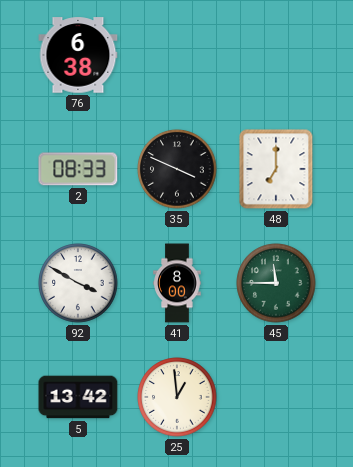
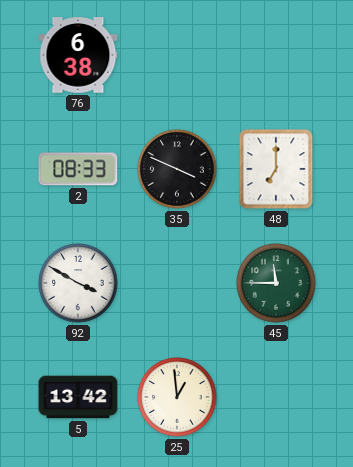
41: 8:00 -> none (177, 283)
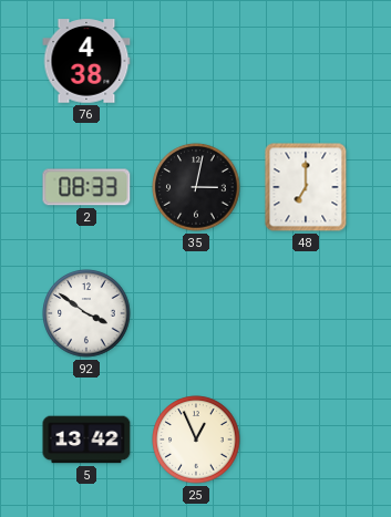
76: 6:38 -> 4:38 (86, 61)
35: 3:49 -> 3:02 (196, 187)
92: 3:50 -> 3:51 (86, 313)
45: 11:45 -> none (276, 283)
25: 12:59 -> 12:56 (196, 440)
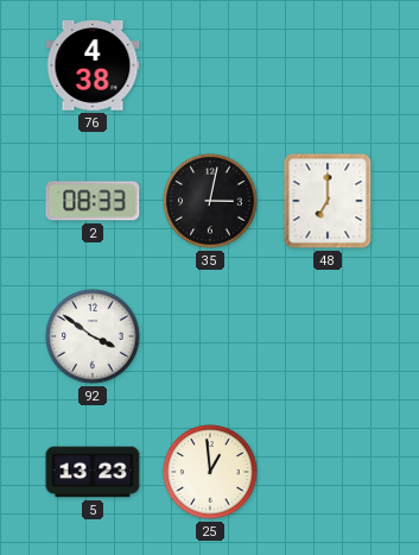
5: 13:42 -> 13:23 (93, 472)
25: 12:56 -> 12:59 (210, 472)
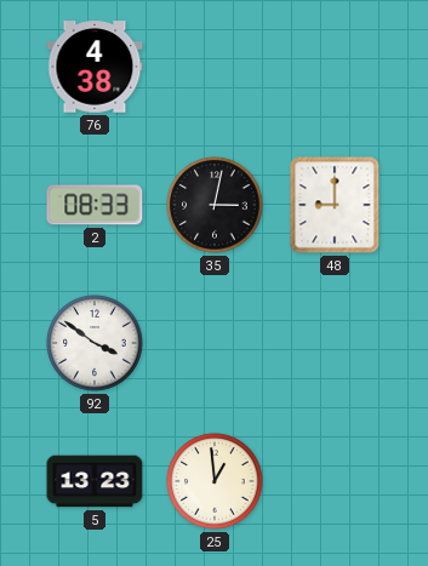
48: 7:00 -> 9:00 (335, 205)
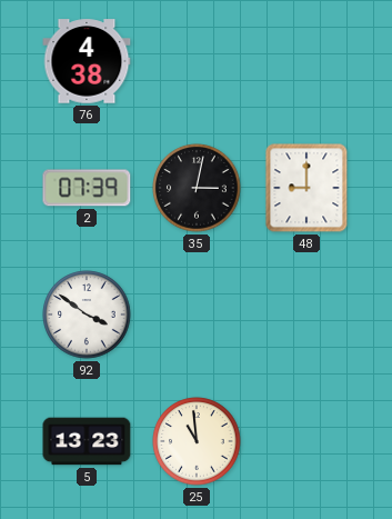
2: 08:33 -> 07:39 (87, 188)
25: 12:59 -> 10:59 (197, 441)
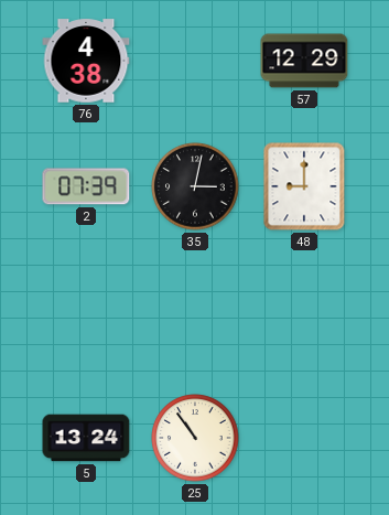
57: none -> 12:29 (304, 61)
92: 3:51 -> none (87, 315)
5: 13:23 -> 13:24 (86, 438)
25: 10:59 -> 10:54 (195, 438)
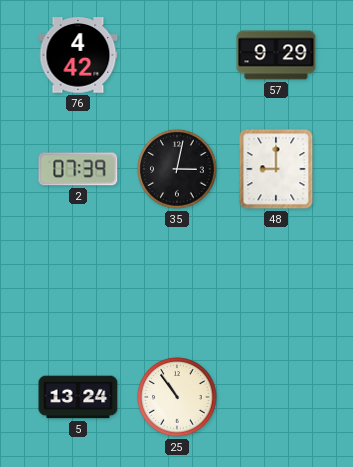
76: 4:38 -> 4:42 (78, 55)
57: 12:29 -> 9:29 (276, 55)
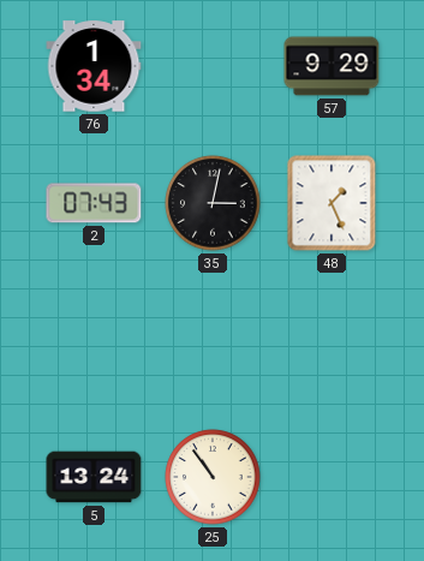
76: 4:42 -> 1:34 (94, 66)
2: 07:39 -> 07:43 (94, 203)
48: 9:00 -> 1:26 (332, 203)
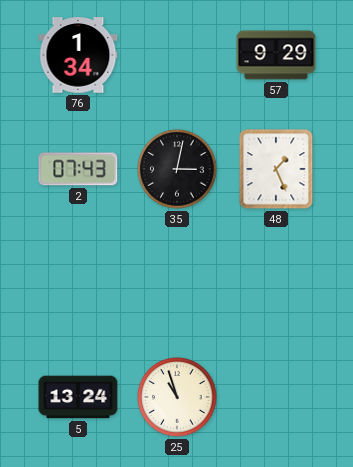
25: 10:54 -> 10:57 (177, 397)
